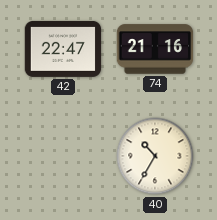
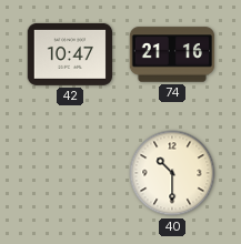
42: 22:47 -> 10:47 (70, 54)
40: 10:35 -> 10:30 (172, 173)
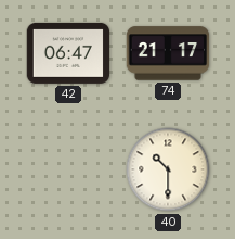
42: 10:47 -> 06:47 (68, 53)
74: 21:16 -> 21:17 (168, 53)
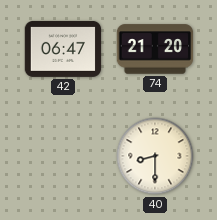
74: 21:17 -> 21:20 (155, 49)
40: 10:30 -> 8:30 (155, 156)
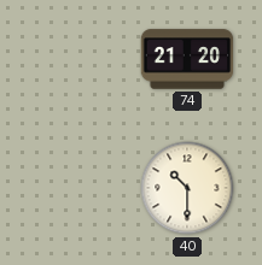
42: 06:47 -> none (63, 49)
40: 8:30 -> 10:30 (187, 188)
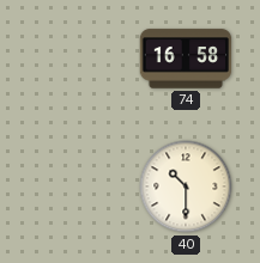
74: 21:20 -> 16:58 (186, 59)
